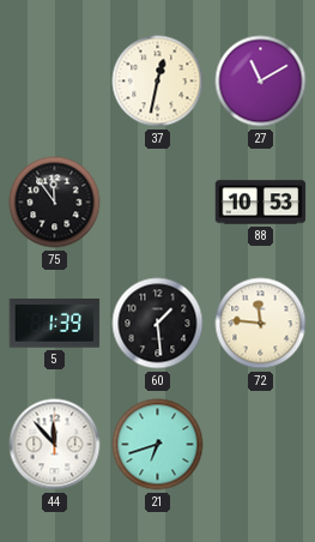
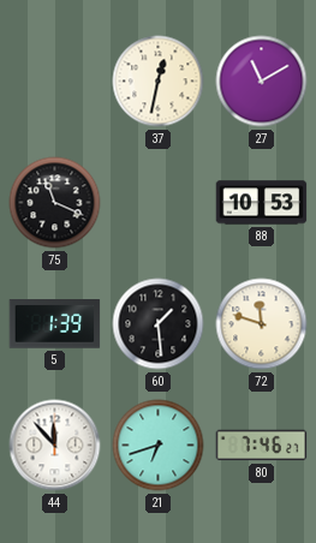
75: 11:54 -> 11:19 (55, 203)
72: 11:46 -> 11:48 (262, 324)
80: none -> 7:46 (262, 446)
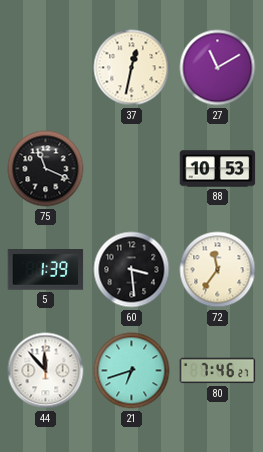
60: 1:29 -> 3:29 (132, 270)
72: 11:48 -> 11:36 (218, 270)
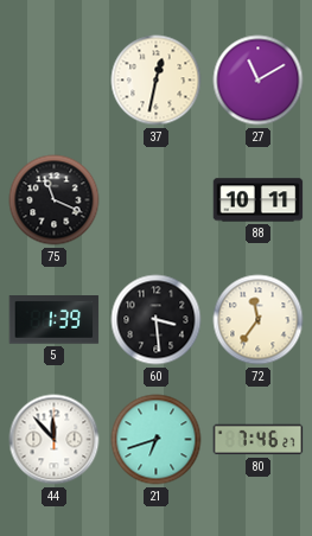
88: 10:53 -> 10:11 (259, 200)
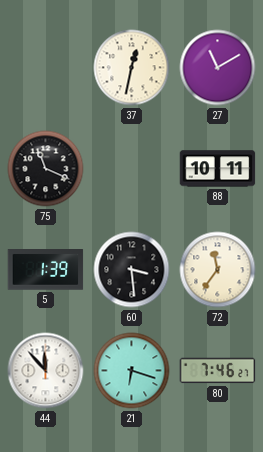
21: 6:42 -> 6:18 (132, 371)
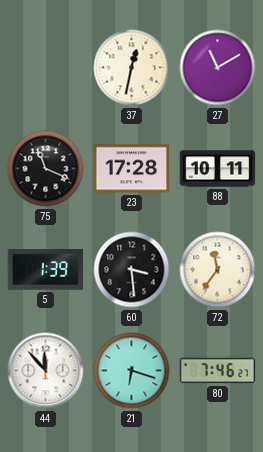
23: none -> 17:28 (132, 169)
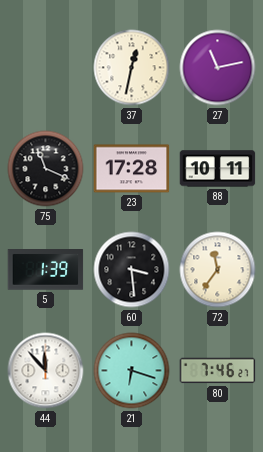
27: 11:10 -> 11:13 (218, 68)
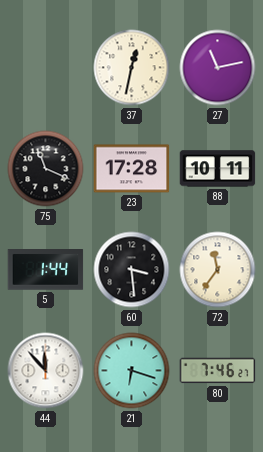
5: 1:39 -> 1:44 (46, 270)
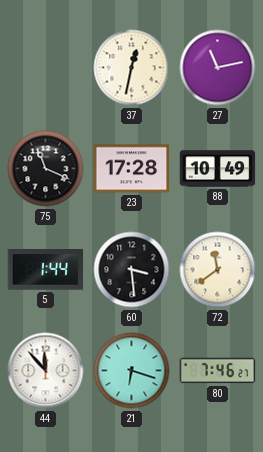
88: 10:11 -> 10:49 (218, 169)
72: 11:36 -> 11:39 (218, 270)
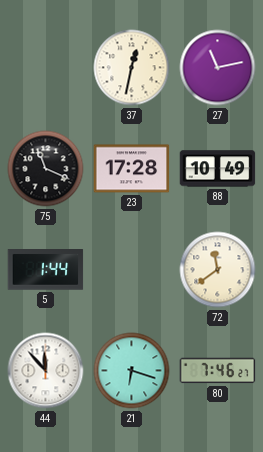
60: 3:29 -> none (132, 270)
